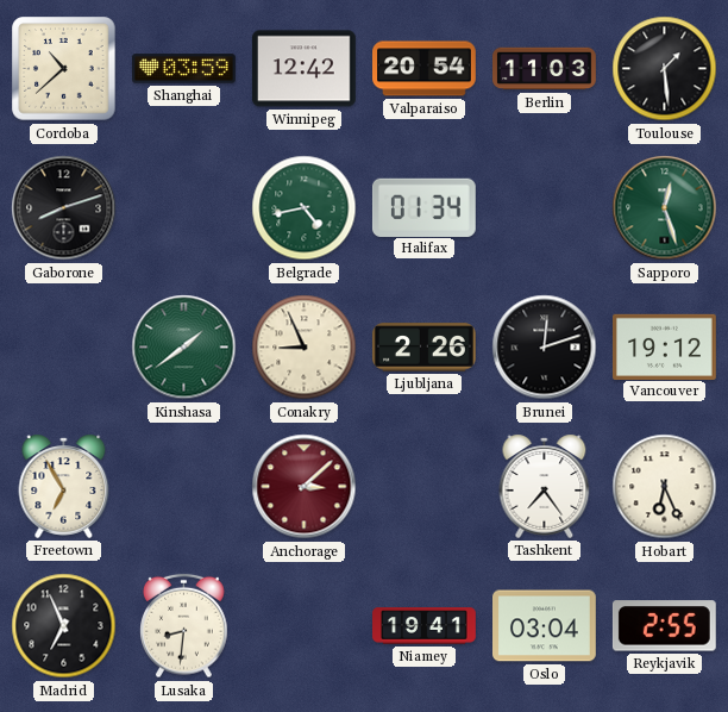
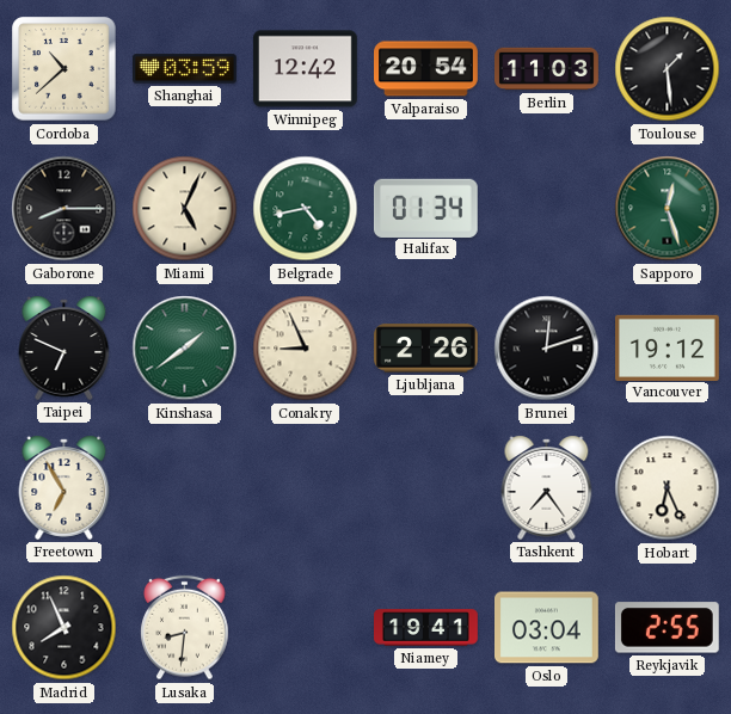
Gaborone: 8:12 -> 8:15 (64, 209)
Miami: none -> 5:04 (185, 209)
Taipei: none -> 6:49 (64, 347)
Anchorage: 3:08 -> none (305, 487)
Madrid: 6:56 -> 7:56 (64, 628)
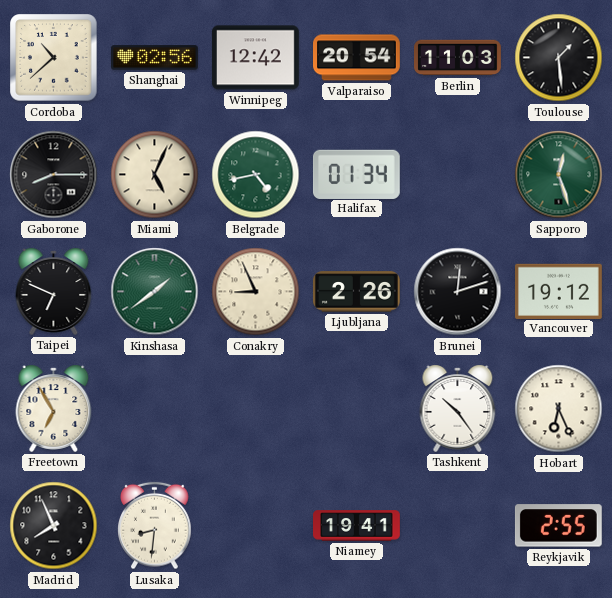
Shanghai: 03:59 -> 02:56 (155, 58)
Tashkent: 7:24 -> 10:24 (458, 408)
Oslo: 03:04 -> none (547, 628)
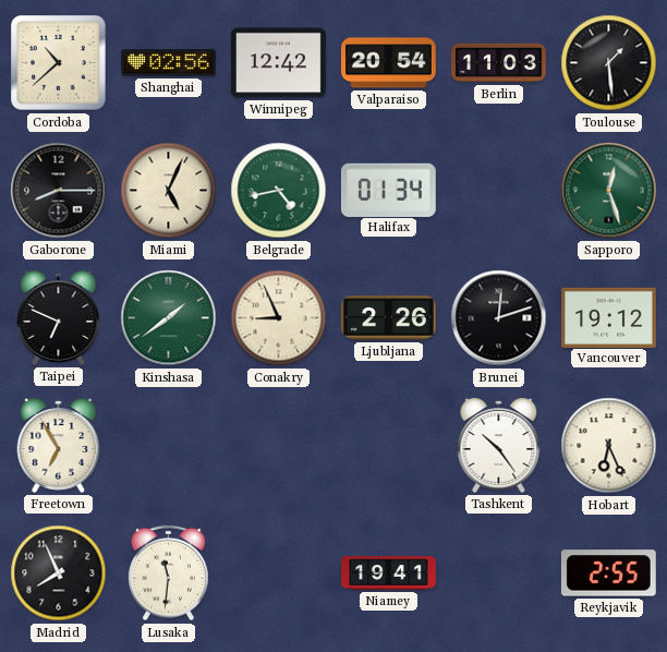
Lusaka: 8:31 -> 11:31 (169, 573)
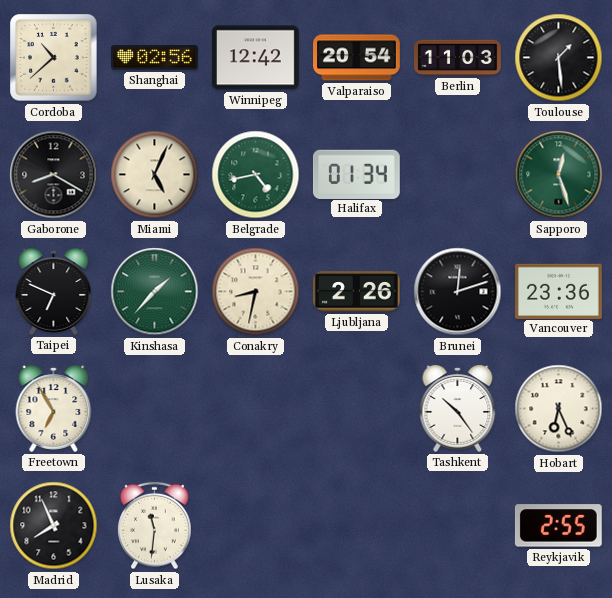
Gaborone: 8:15 -> 8:20 (54, 175)
Kinshasa: 1:39 -> 1:37 (155, 292)
Conakry: 8:56 -> 8:32 (256, 292)
Vancouver: 19:12 -> 23:36 (559, 291)
Niamey: 19:41 -> none (389, 573)
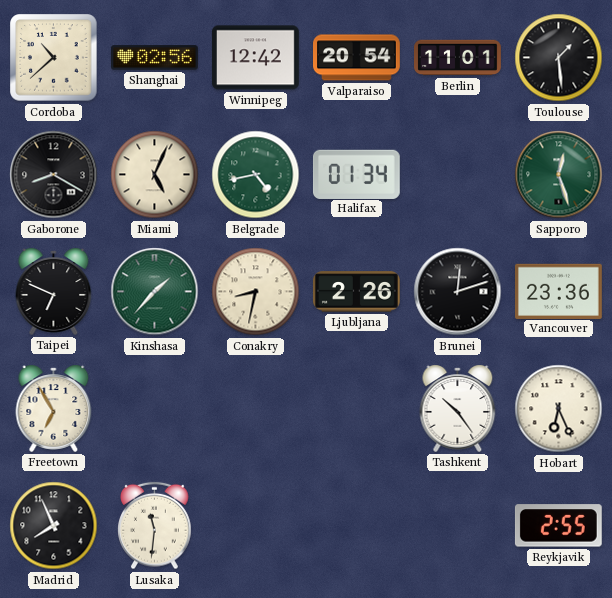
Berlin: 11:03 -> 11:01 (458, 58)
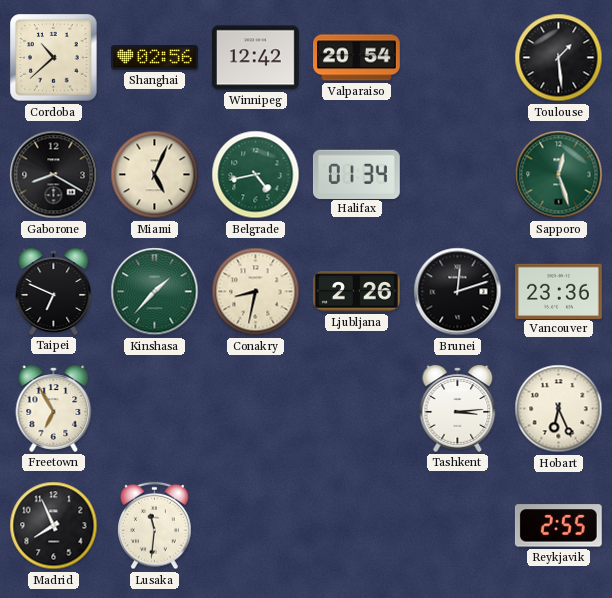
Berlin: 11:01 -> none (458, 58)
Tashkent: 10:24 -> 3:14 (458, 408)
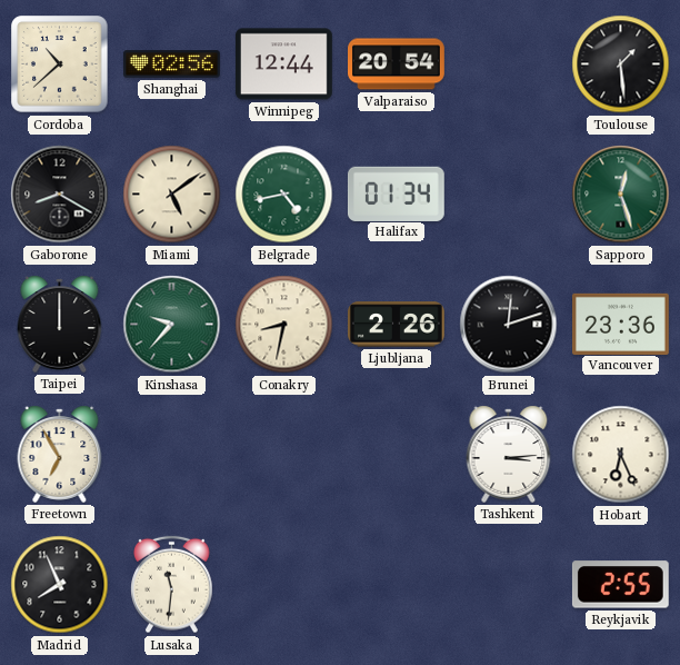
Winnipeg: 12:42 -> 12:44 (283, 64)
Miami: 5:04 -> 5:09 (172, 195)
Taipei: 6:49 -> 12:00 (60, 324)
Kinshasa: 1:37 -> 9:37 (172, 325)
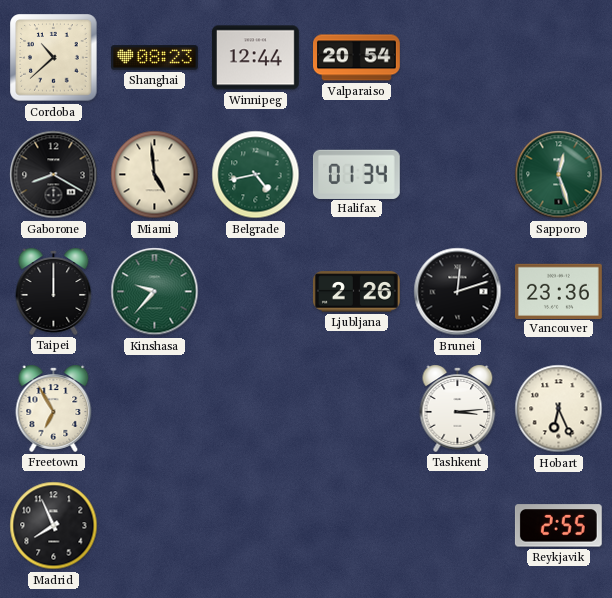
Shanghai: 02:56 -> 08:23 (155, 58)
Toulouse: 1:29 -> none (621, 64)
Miami: 5:09 -> 4:59 (155, 175)
Conakry: 8:32 -> none (284, 325)
Lusaka: 11:31 -> none (172, 585)
